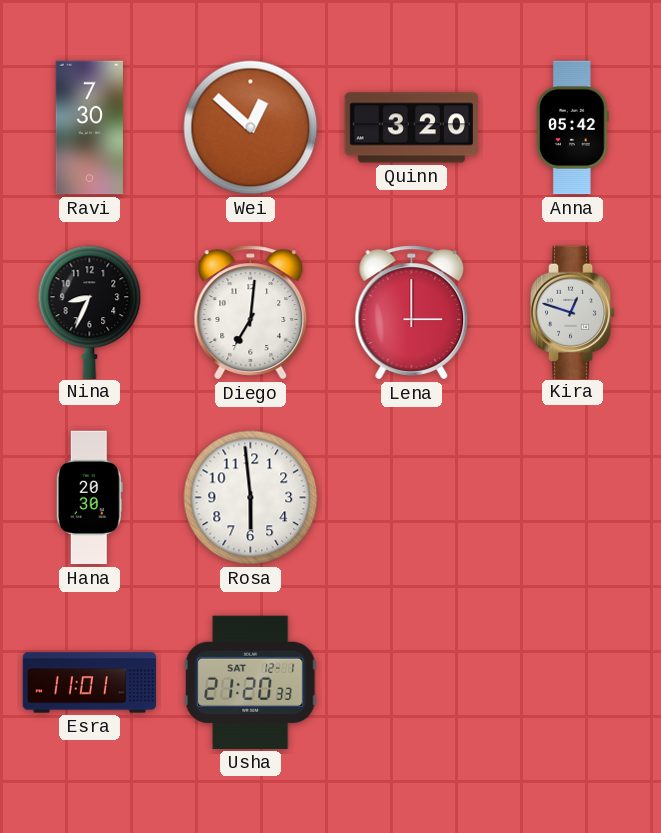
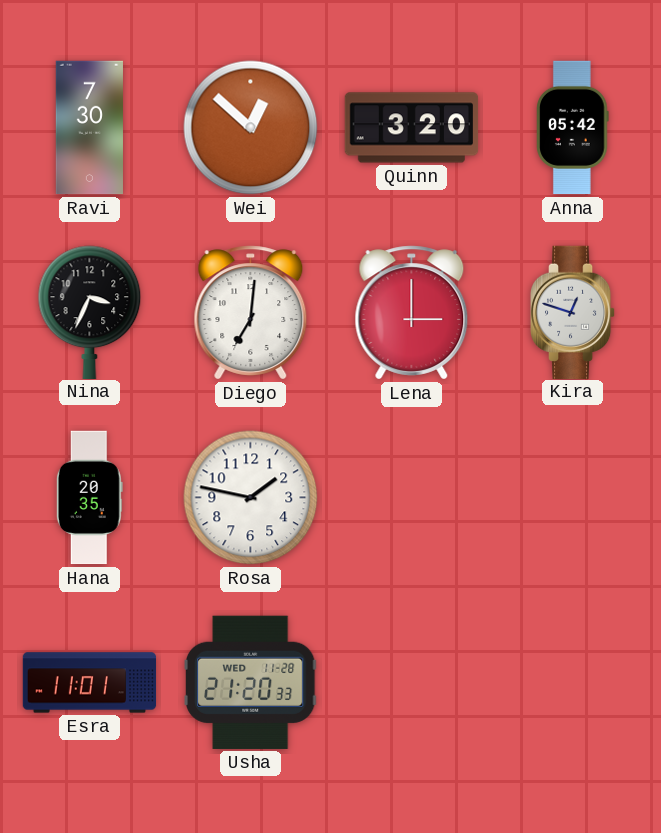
Nina: 8:34 -> 3:34 (90, 312)
Hana: 20:30 -> 20:35 (89, 498)
Rosa: 5:59 -> 1:47 (251, 498)
Usha date: SAT 12-1 -> WED 11-28 (251, 682)
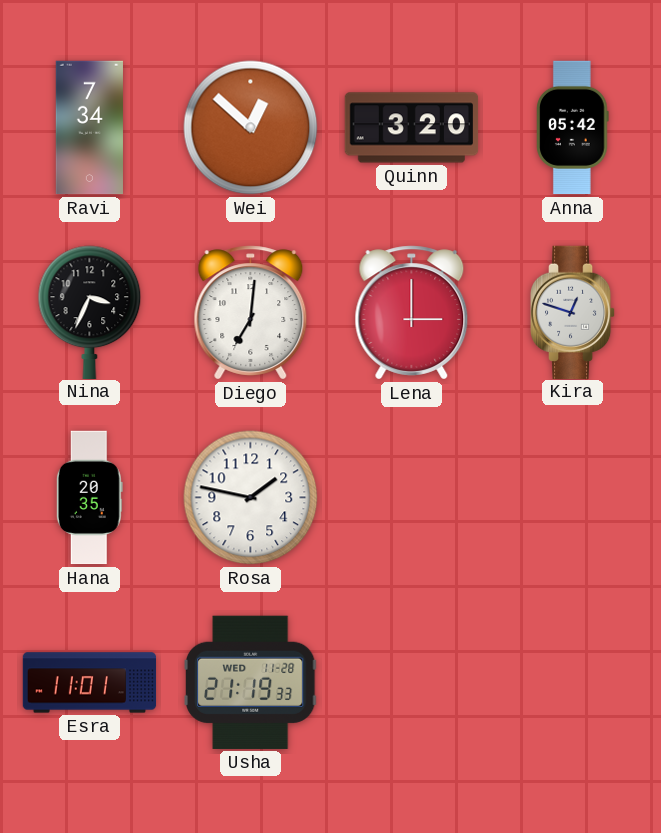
Ravi: 7:30 -> 7:34 (89, 128)
Usha: 21:20 -> 21:19 (251, 682)
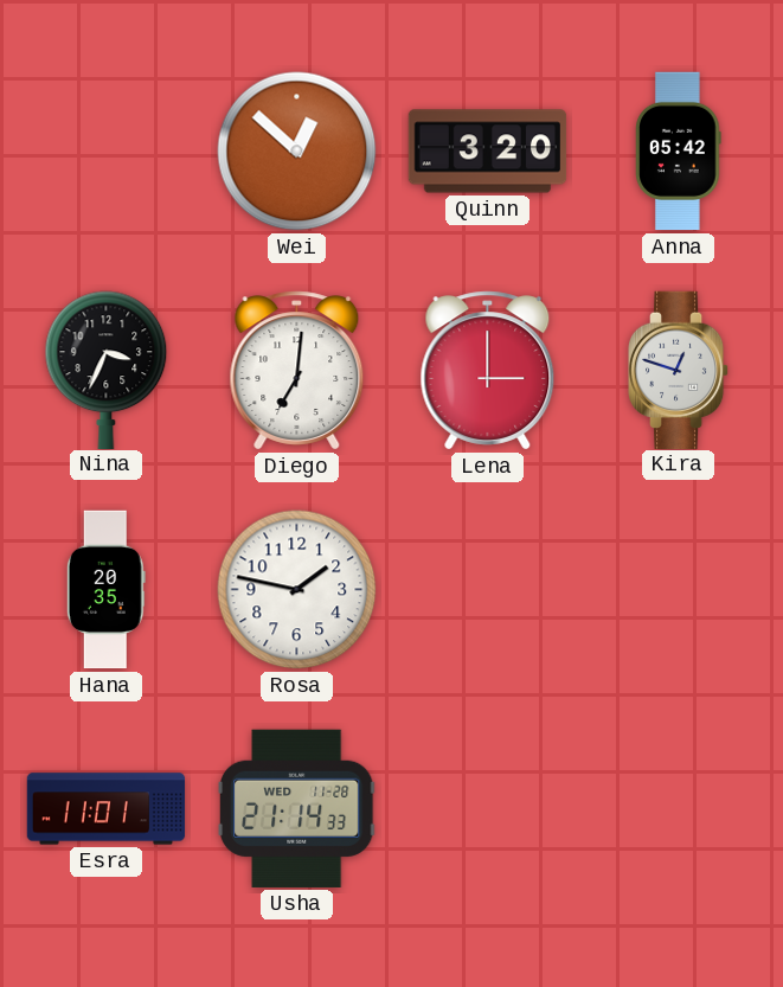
Ravi: 7:34 -> none (89, 128)
Usha: 21:19 -> 21:14 (297, 808)
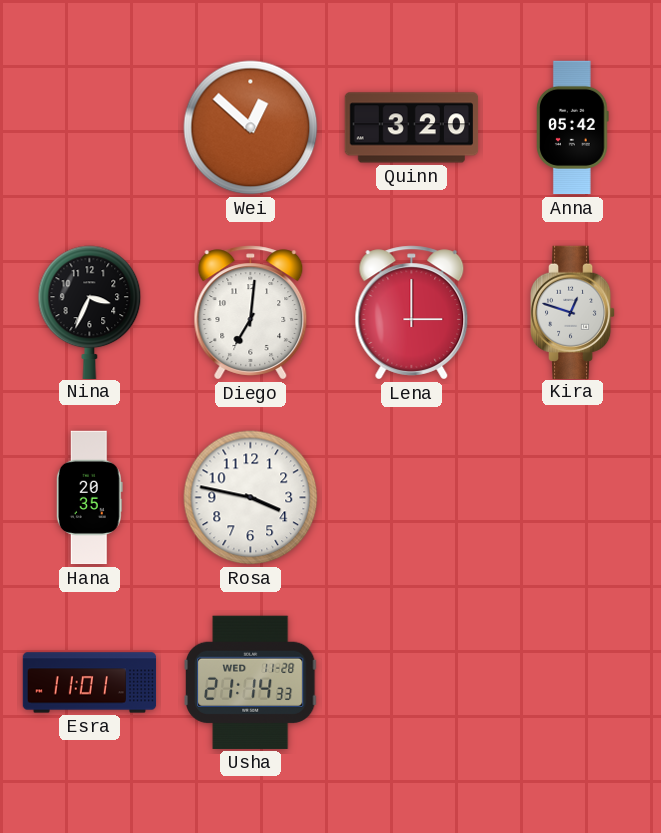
Rosa: 1:47 -> 3:47 (251, 498)
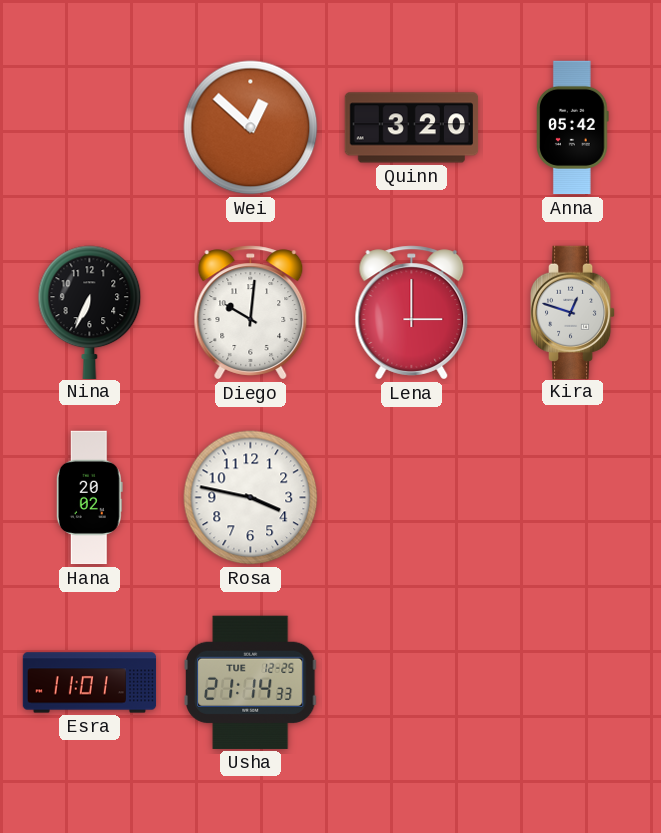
Nina: 3:34 -> 6:34 (90, 312)
Diego: 7:01 -> 10:01 (251, 313)
Hana: 20:35 -> 20:02 (89, 498)
Usha date: WED 11-28 -> TUE 12-25 (251, 682)
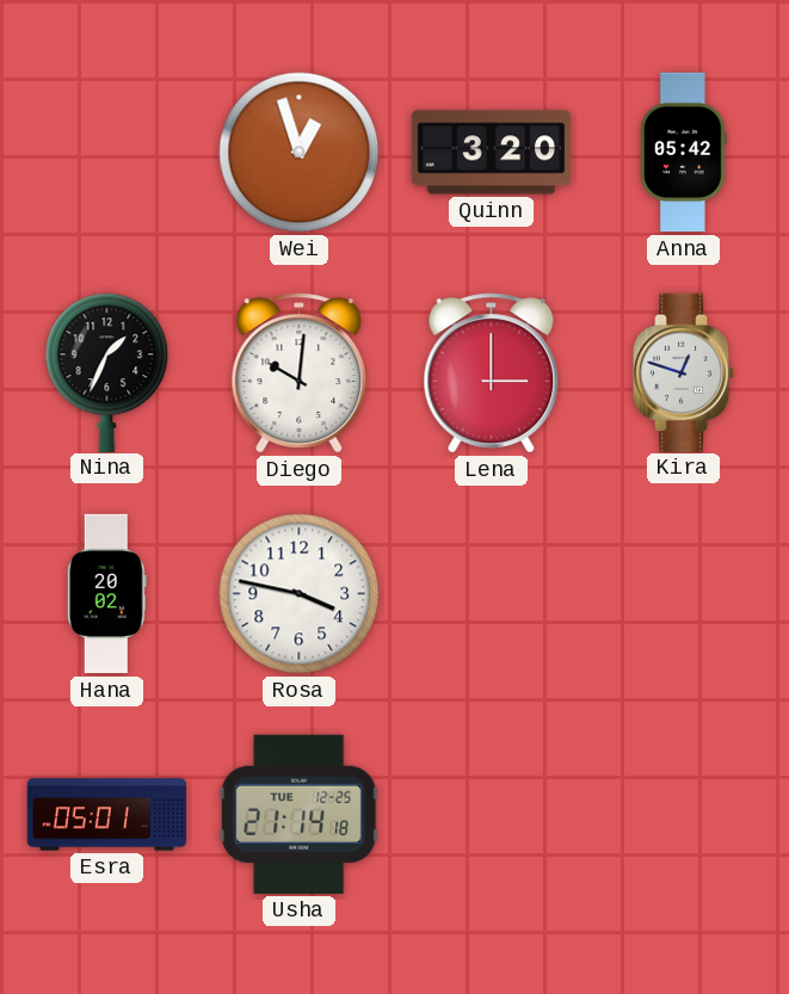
Wei: 12:52 -> 12:57 (300, 153)
Nina: 6:34 -> 1:34 (107, 372)
Esra: 11:01 -> 05:01 (107, 815)
Usha: 21:14:33 -> 21:14:18 (300, 814)
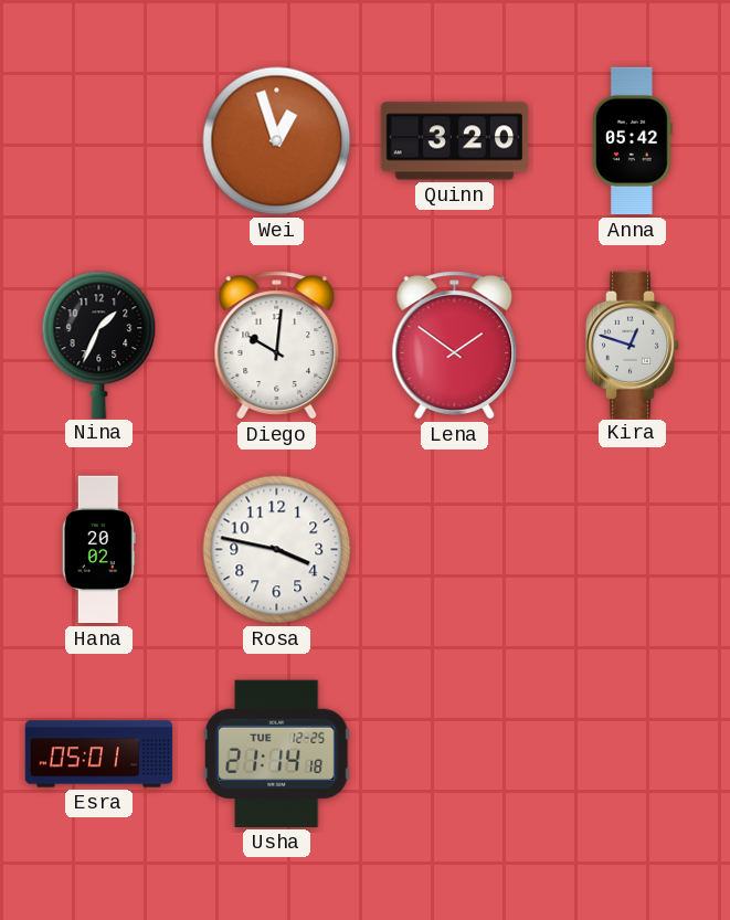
Lena: 3:00 -> 1:51 (455, 346)
